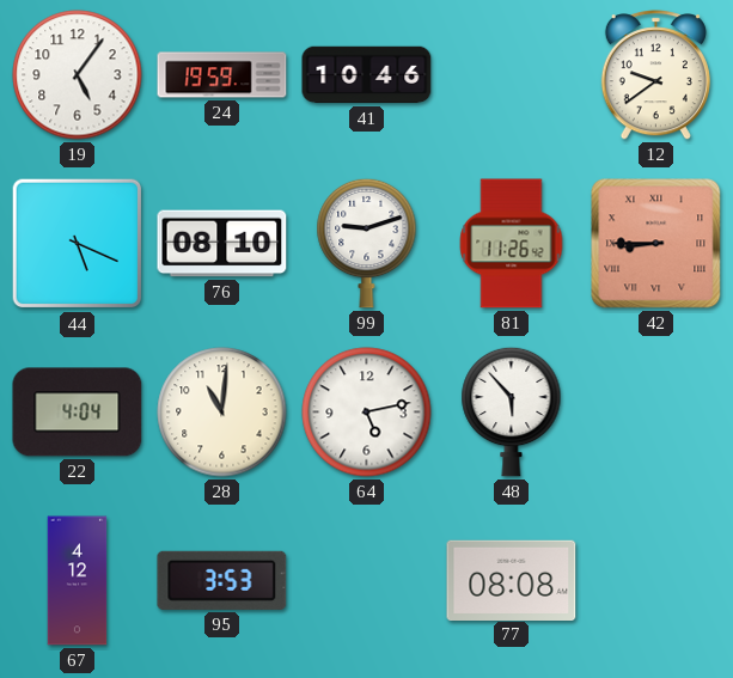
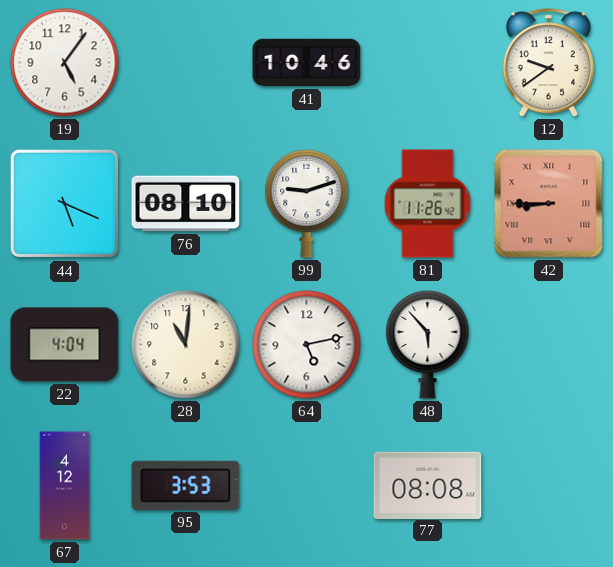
24: 19:59 -> none (222, 75)
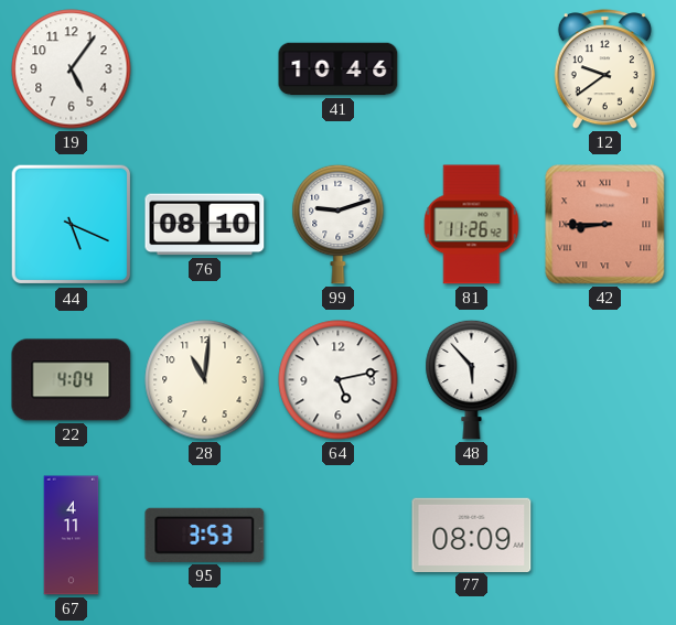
67: 4:12 -> 4:11 (72, 536)
77: 08:08 -> 08:09 (472, 535)
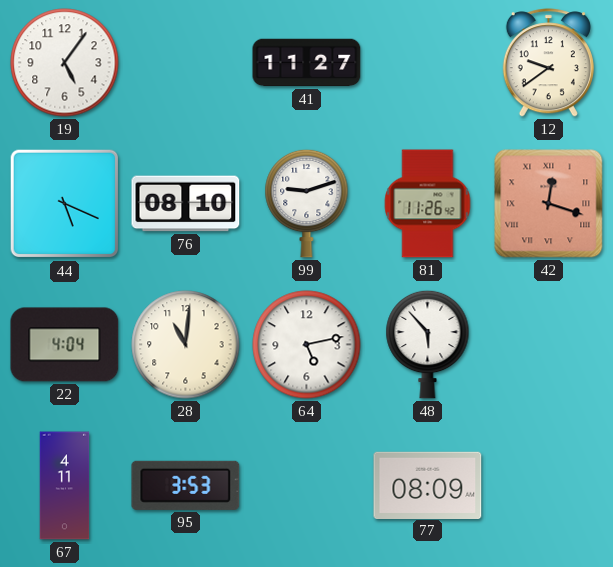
41: 10:46 -> 11:27 (307, 63)
42: 8:45 -> 12:18 (549, 204)
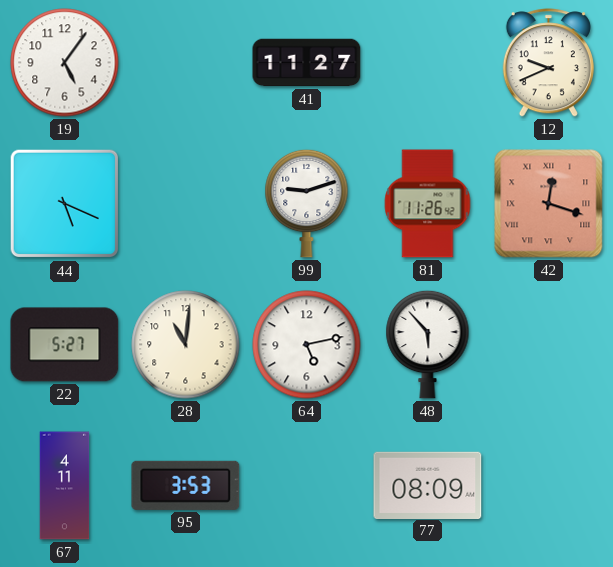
12: 9:39 -> 9:41 (548, 63)
76: 08:10 -> none (186, 204)
22: 4:04 -> 5:27 (65, 345)
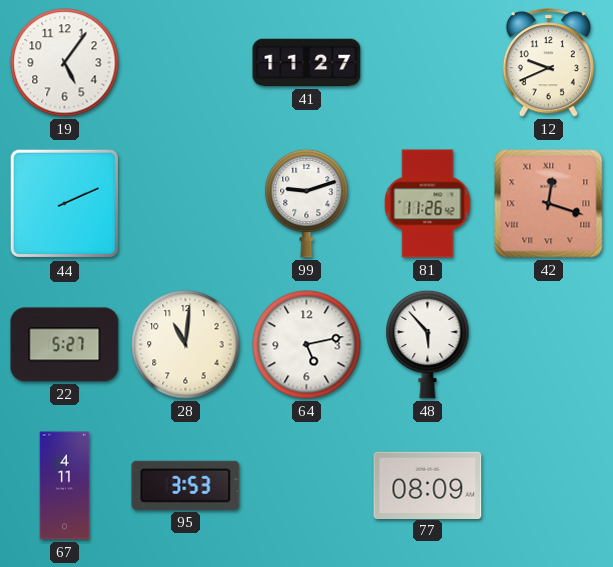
44: 5:19 -> 2:11 (65, 204)
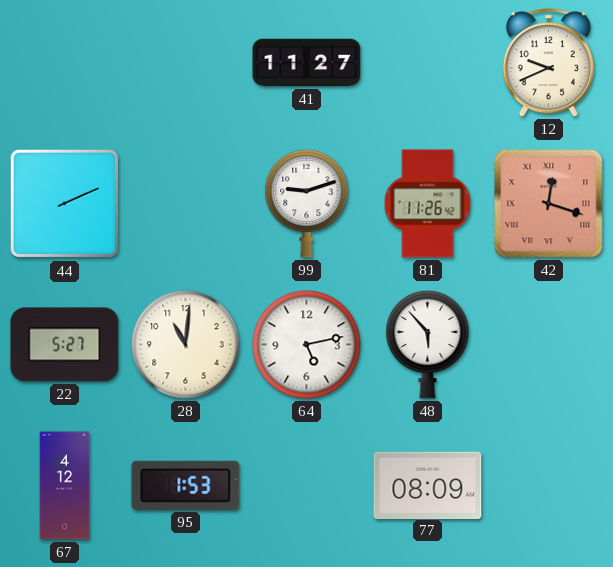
19: 5:06 -> none (65, 63)
67: 4:11 -> 4:12 (65, 486)
95: 3:53 -> 1:53 (186, 485)
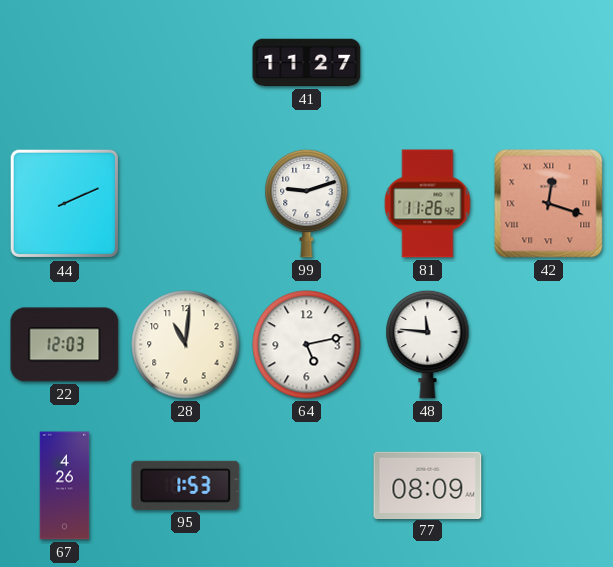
12: 9:41 -> none (548, 63)
22: 5:27 -> 12:03 (65, 345)
48: 5:53 -> 11:46 (428, 344)
67: 4:12 -> 4:26 (65, 486)
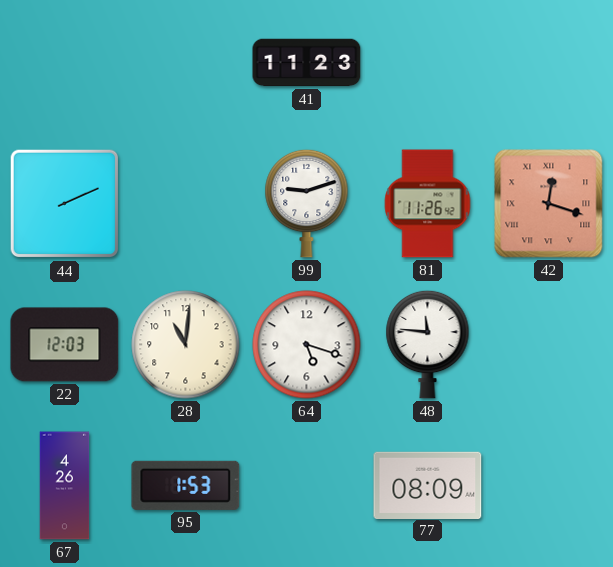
41: 11:27 -> 11:23 (307, 63)
64: 5:13 -> 5:18 (307, 345)
